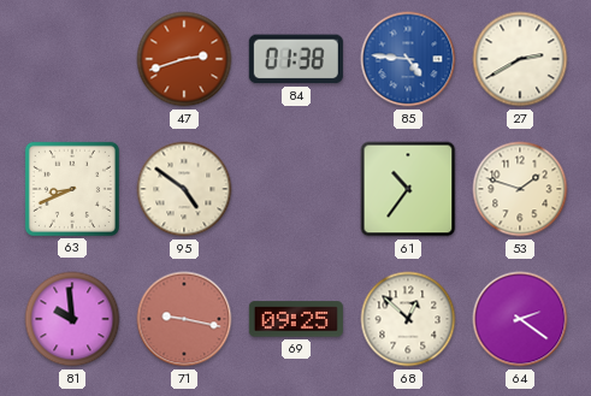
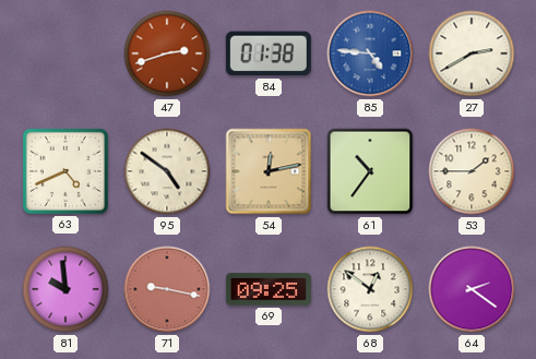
63: 8:41 -> 4:41 (65, 171)
54: none -> 12:13 (269, 171)
53: 1:48 -> 1:45 (472, 171)
68: 12:52 -> 12:51 (370, 289)
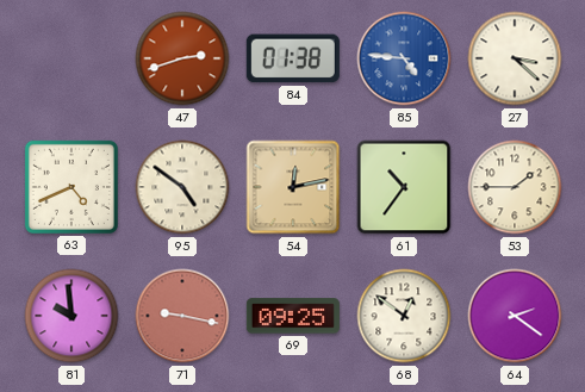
27: 2:40 -> 3:22 (515, 58)
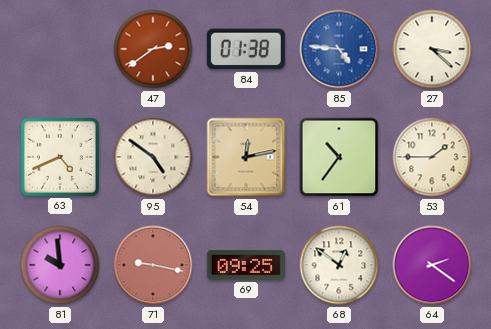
47: 2:42 -> 2:39 (153, 49)
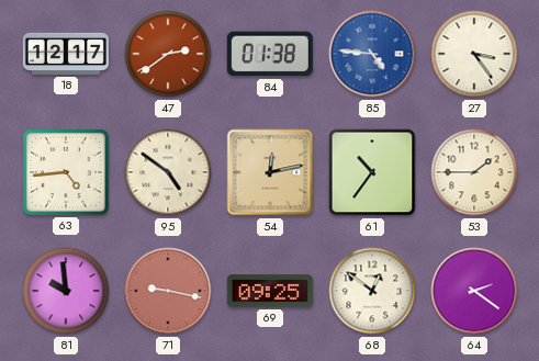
18: none -> 12:17 (66, 54)
27: 3:22 -> 3:24 (474, 54)
63: 4:41 -> 4:44 (66, 172)
